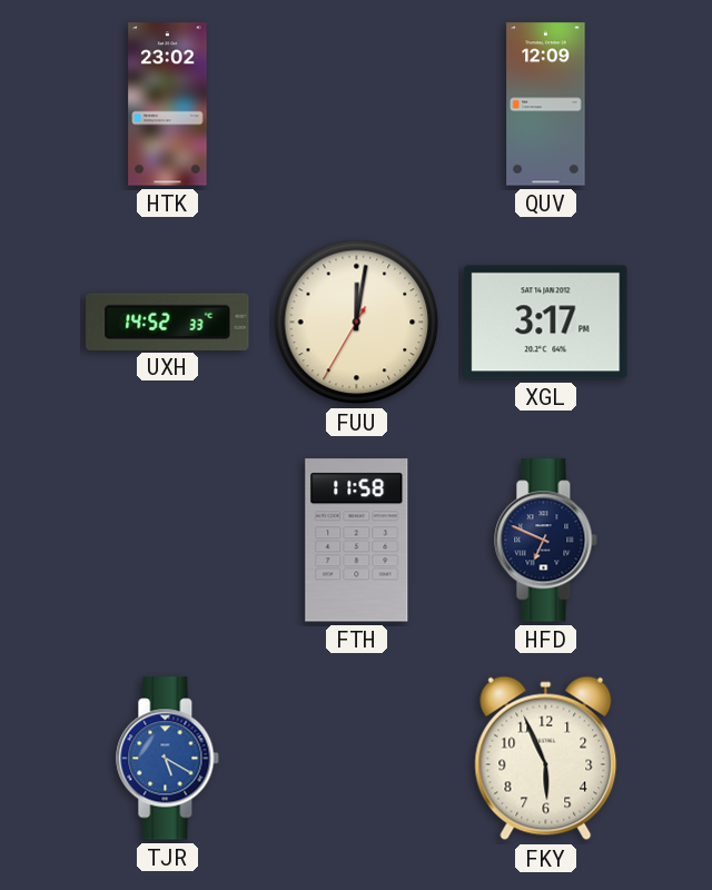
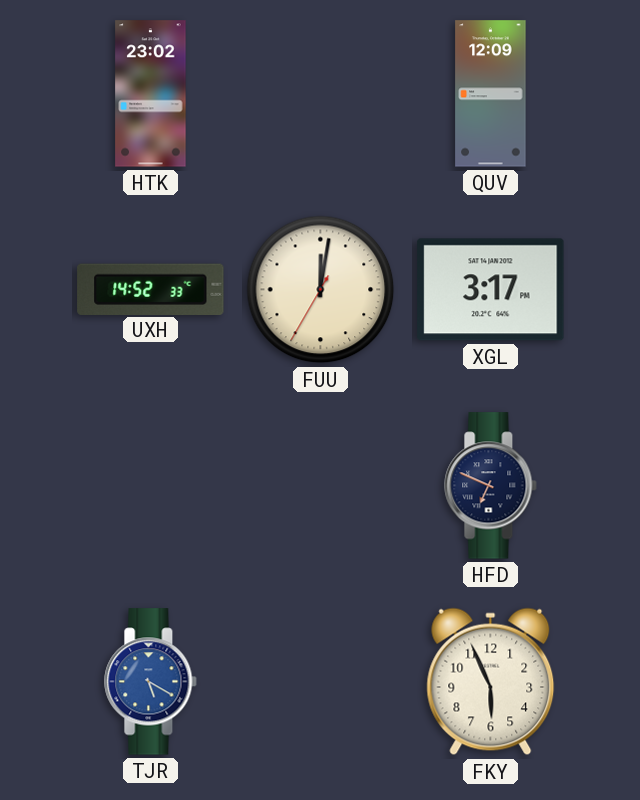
FTH: 11:58 -> none (357, 541)
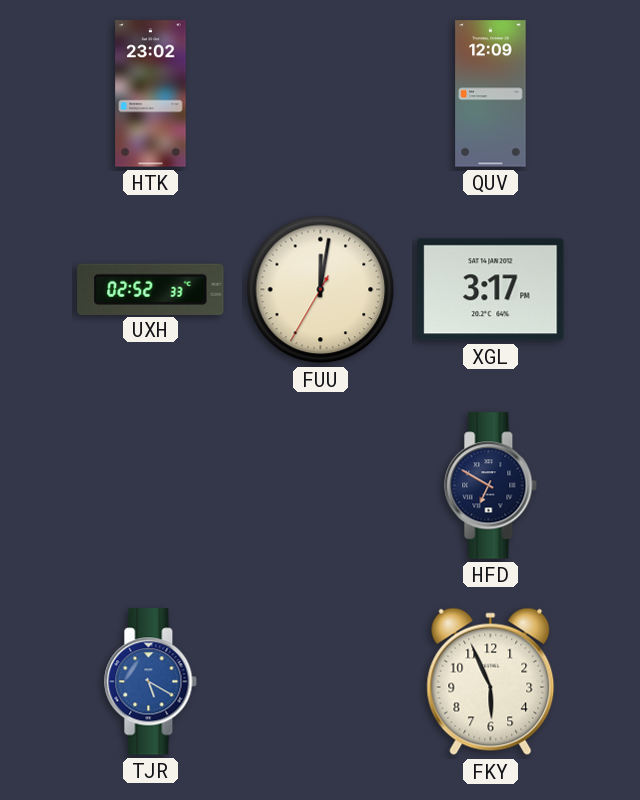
UXH: 14:52 -> 02:52 (151, 289)
HFD: 6:49 -> 6:50 (491, 486)
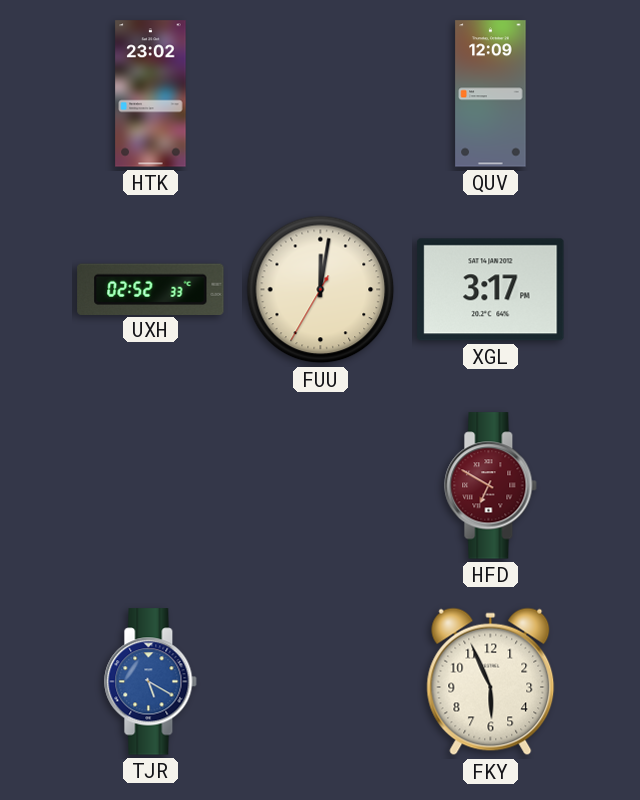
HFD dial: navy -> burgundy (491, 486)
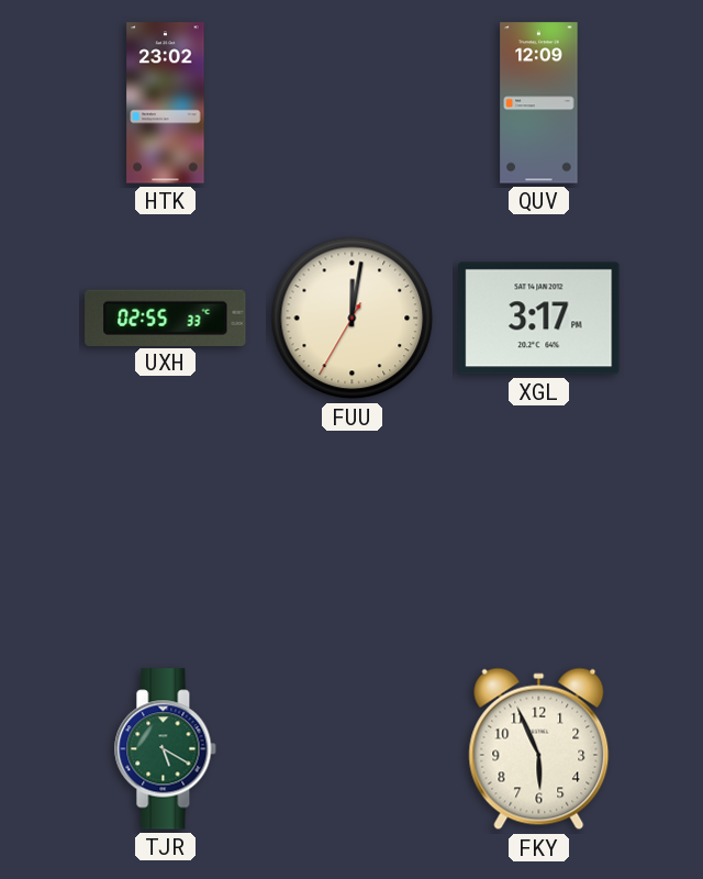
UXH: 02:52 -> 02:55 (166, 318)
HFD: 6:50 -> none (491, 486)
TJR dial: blue -> green (166, 749)
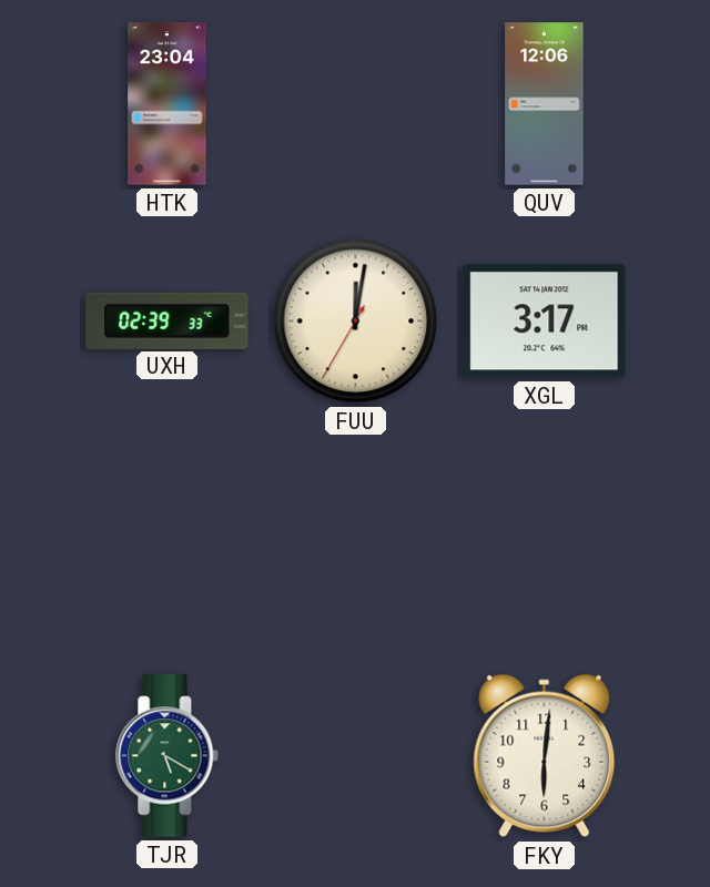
HTK: 23:02 -> 23:04 (168, 104)
QUV: 12:09 -> 12:06 (545, 104)
UXH: 02:55 -> 02:39 (168, 320)
FKY: 5:56 -> 6:01 (545, 756)
